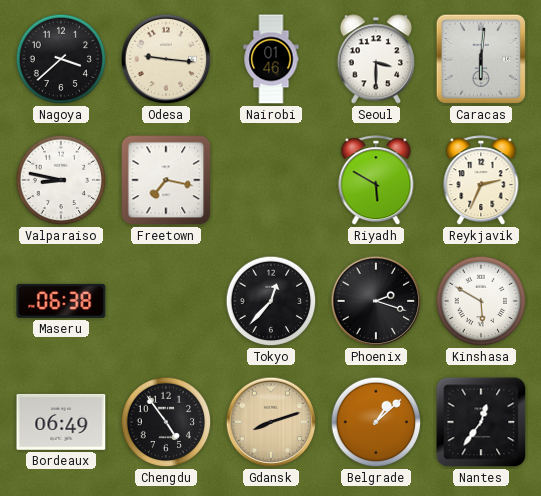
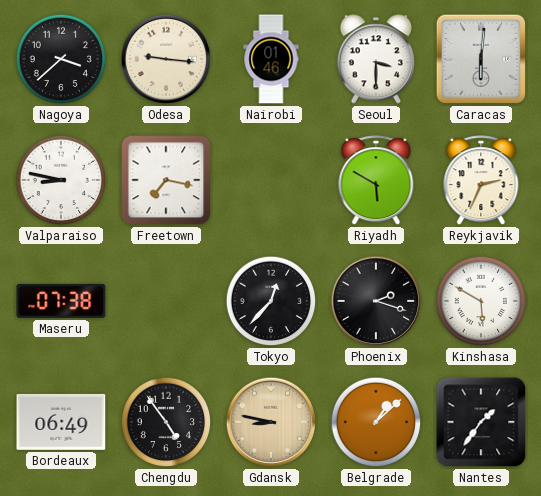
Maseru: 06:38 -> 07:38 (61, 301)
Gdansk: 8:12 -> 8:47 (271, 422)
Nantes: 12:36 -> 1:36 (481, 422)
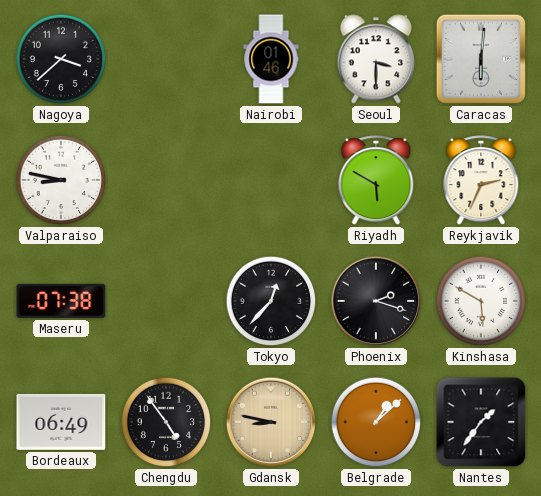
Odesa: 9:16 -> none (166, 59)
Freetown: 7:17 -> none (166, 180)
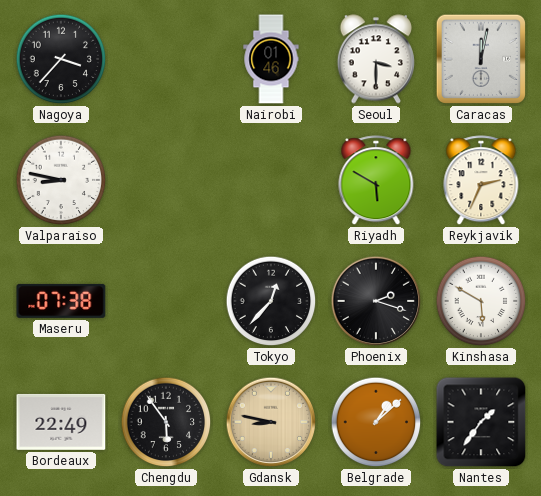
Nagoya: 3:38 -> 3:37 (61, 59)
Caracas: 6:01 -> 12:02 (481, 59)
Bordeaux: 06:49 -> 22:49 (61, 422)
Chengdu: 4:54 -> 5:54 (166, 422)
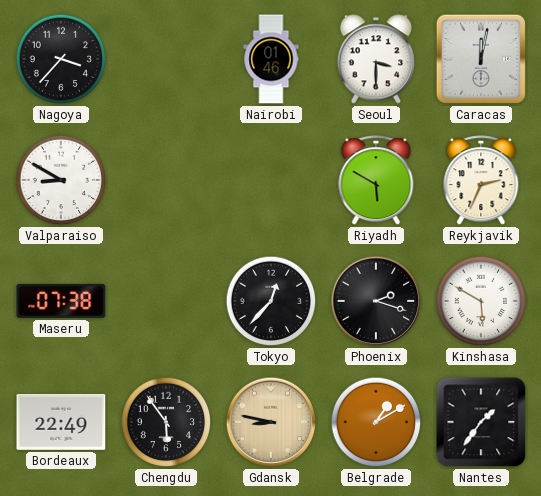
Valparaiso: 8:47 -> 8:50 (61, 180)
Belgrade: 1:08 -> 1:10 (376, 422)
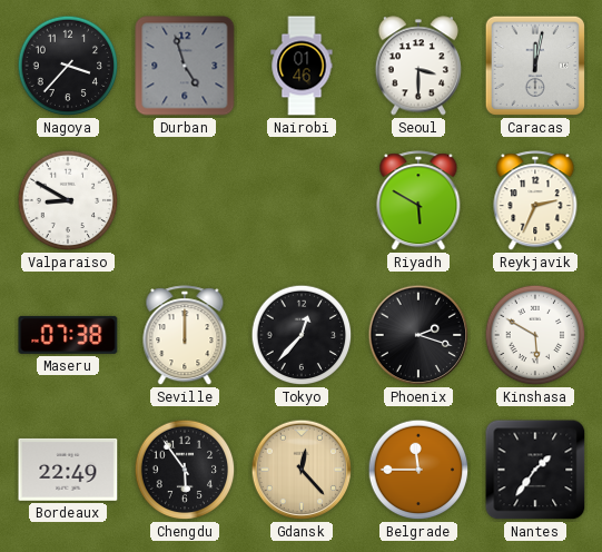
Durban: none -> 4:57 (185, 66)
Seville: none -> 12:00 (185, 336)
Gdansk: 8:47 -> 12:23 (302, 470)
Belgrade: 1:10 -> 11:45 (418, 470)
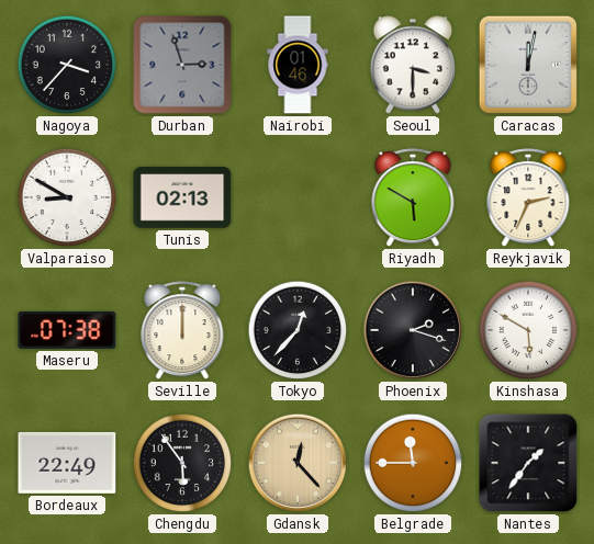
Durban: 4:57 -> 2:57 (182, 65)
Tunis: none -> 02:13 (182, 197)
